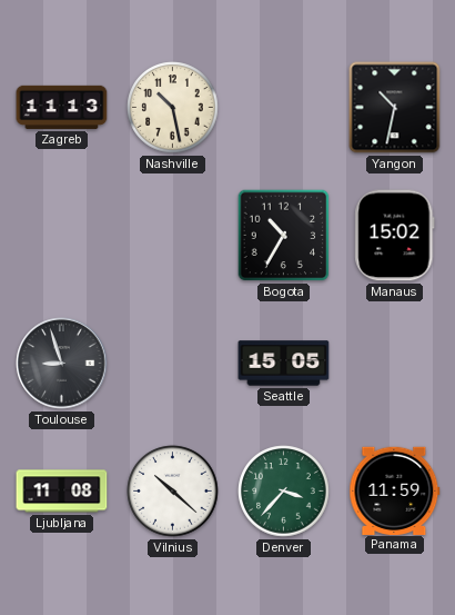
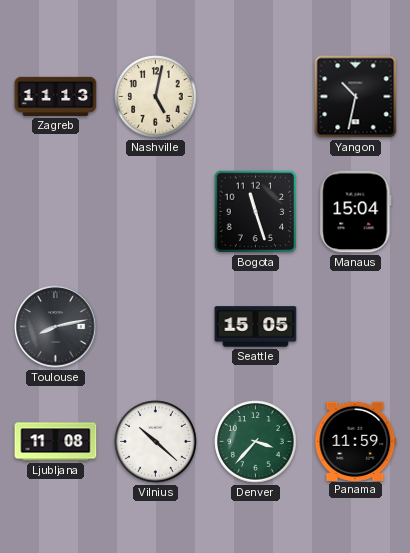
Nashville: 10:28 -> 5:02 (156, 97)
Bogota: 10:35 -> 11:27 (256, 212)
Manaus: 15:02 -> 15:04 (356, 212)
Toulouse: 8:57 -> 8:13 (56, 327)
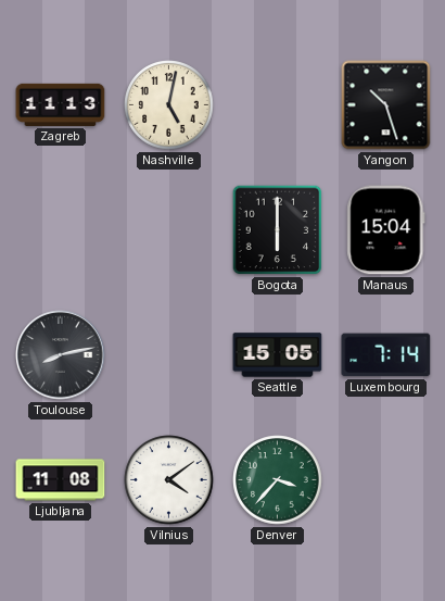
Yangon: 10:32 -> 10:27 (386, 105)
Bogota: 11:27 -> 6:00 (278, 230)
Luxembourg: none -> 7:14 (386, 355)
Vilnius: 10:22 -> 4:09 (169, 480)
Panama: 11:59 -> none (356, 441)
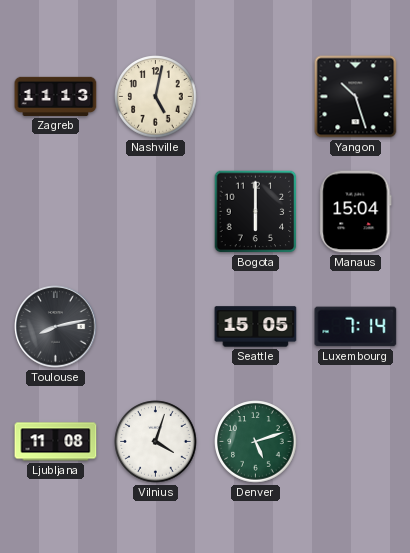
Vilnius: 4:09 -> 4:03 (156, 442)
Denver: 3:37 -> 5:12 (256, 442)
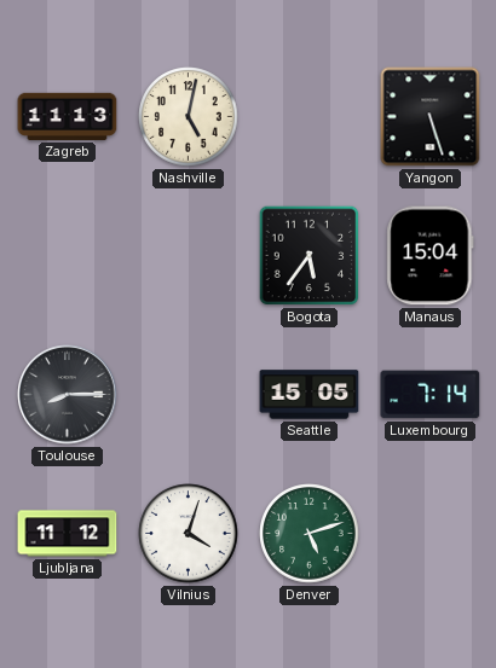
Yangon: 10:27 -> 5:27 (431, 117)
Bogota: 6:00 -> 5:36 (310, 256)
Toulouse: 8:13 -> 8:15 (68, 395)
Ljubljana: 11:08 -> 11:12 (68, 534)
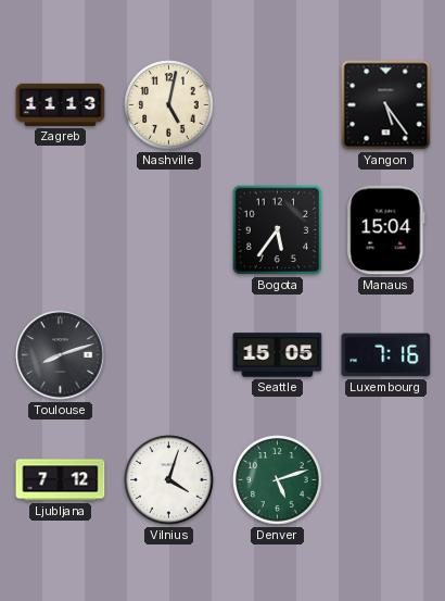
Yangon: 5:27 -> 5:24 (386, 105)
Toulouse: 8:15 -> 8:12 (61, 355)
Luxembourg: 7:14 -> 7:16 (386, 355)
Ljubljana: 11:12 -> 7:12 (61, 480)
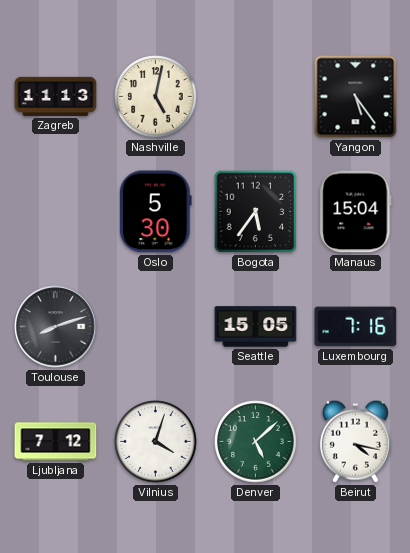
Oslo: none -> 5:30 (155, 212)
Denver: 5:12 -> 5:08 (256, 442)
Beirut: none -> 4:17 (355, 441)
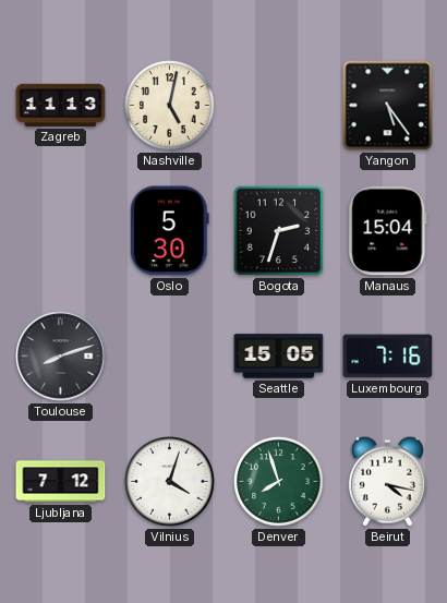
Bogota: 5:36 -> 2:33 (279, 231)
Denver: 5:08 -> 7:57 (279, 482)
